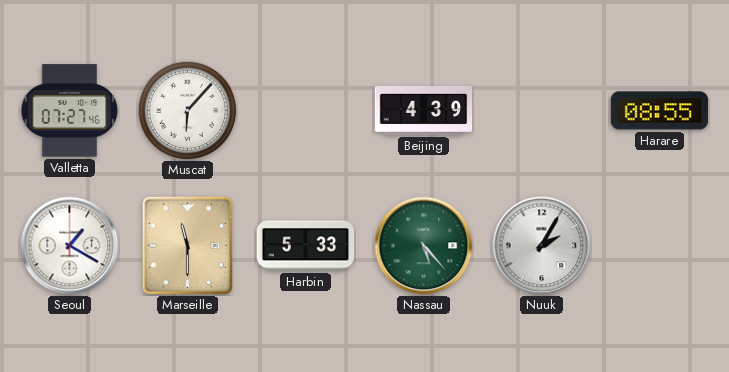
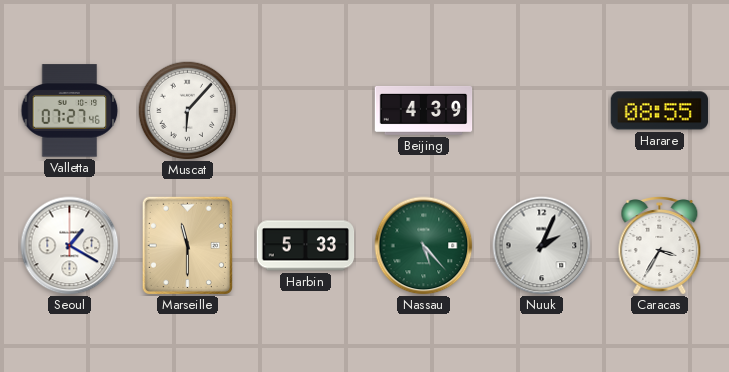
Nuuk: 2:05 -> 2:04 (542, 246)
Caracas: none -> 3:35 (660, 246)
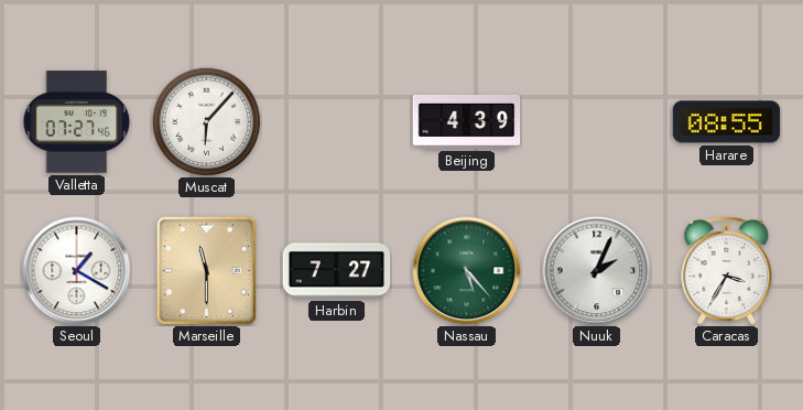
Harbin: 5:33 -> 7:27 (337, 271)
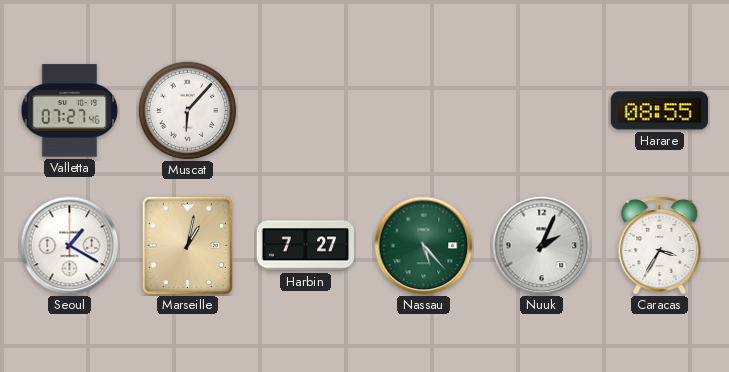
Beijing: 4:39 -> none (467, 121)
Marseille: 11:30 -> 1:02 (187, 245)
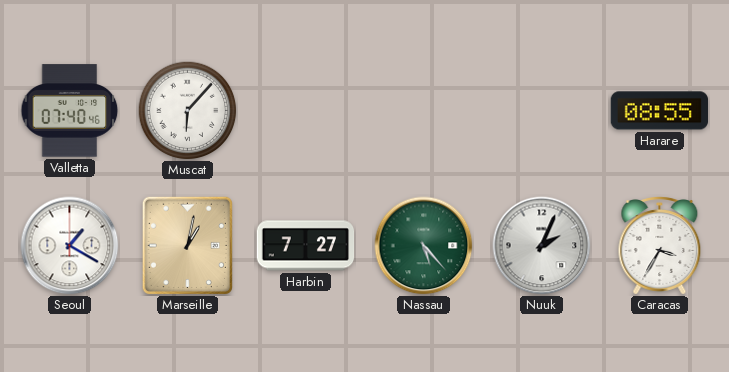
Valletta: 07:27 -> 07:40 (70, 111)
